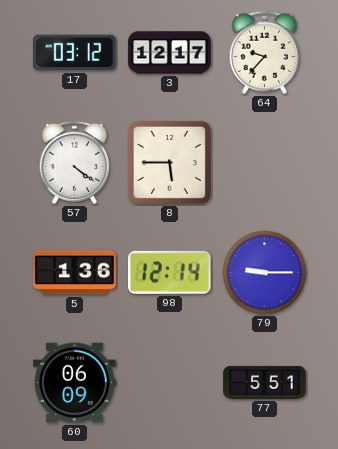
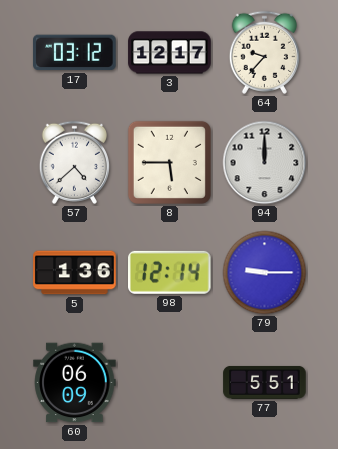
57: 4:21 -> 4:38 (74, 162)
94: none -> 12:00 (265, 163)
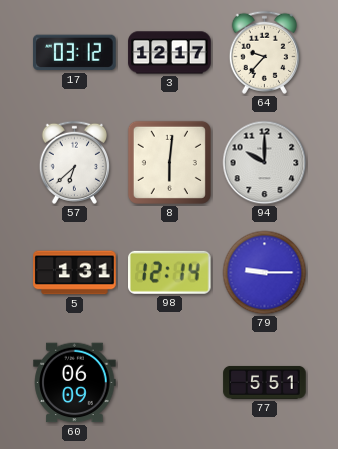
57: 4:38 -> 6:38 (74, 162)
8: 5:45 -> 6:01 (169, 162)
94: 12:00 -> 10:00 (265, 163)
5: 1:36 -> 1:31 (75, 273)
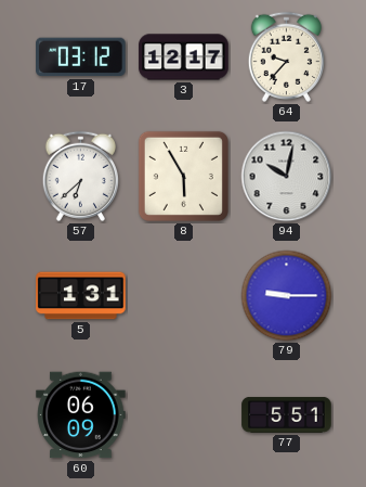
8: 6:01 -> 5:55 (183, 176)
94: 10:00 -> 10:02 (287, 177)
98: 12:14 -> none (170, 272)
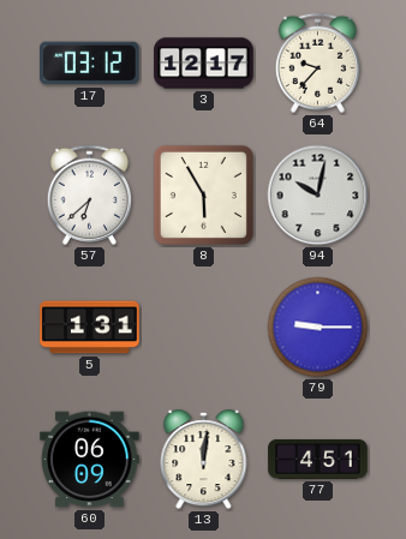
13: none -> 12:01 (204, 460)
77: 5:51 -> 4:51 (318, 459)
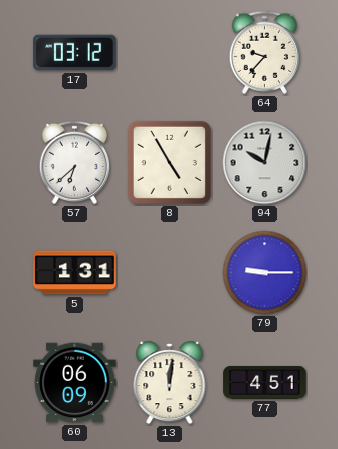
3: 12:17 -> none (204, 64)
8: 5:55 -> 4:55 (169, 162)
